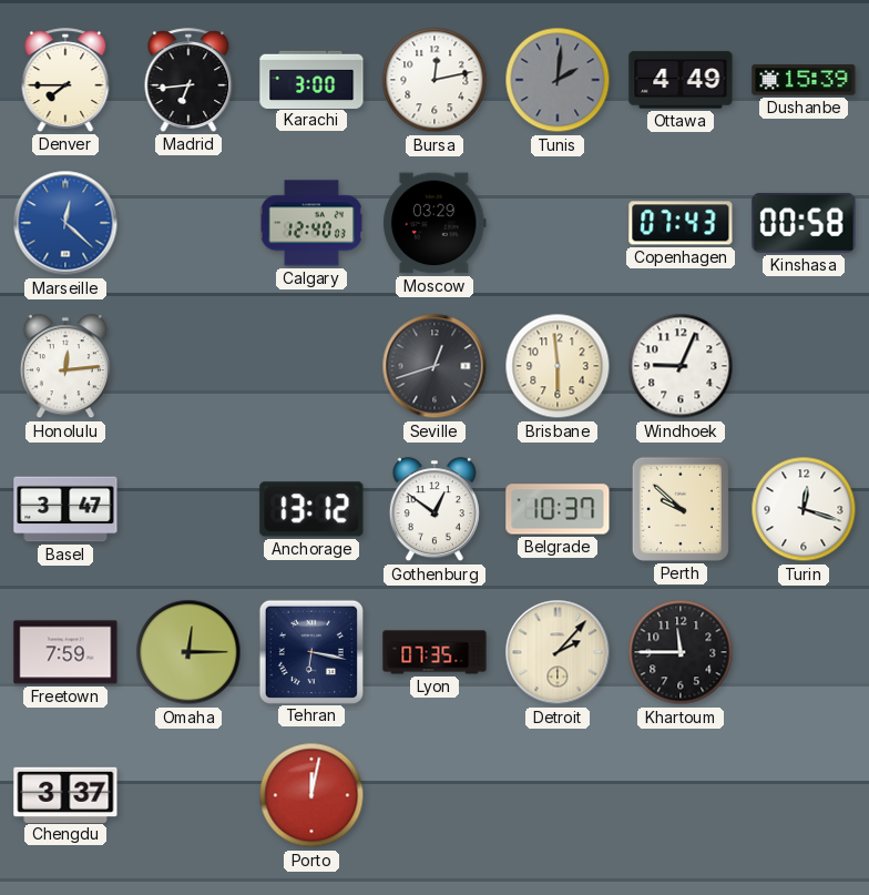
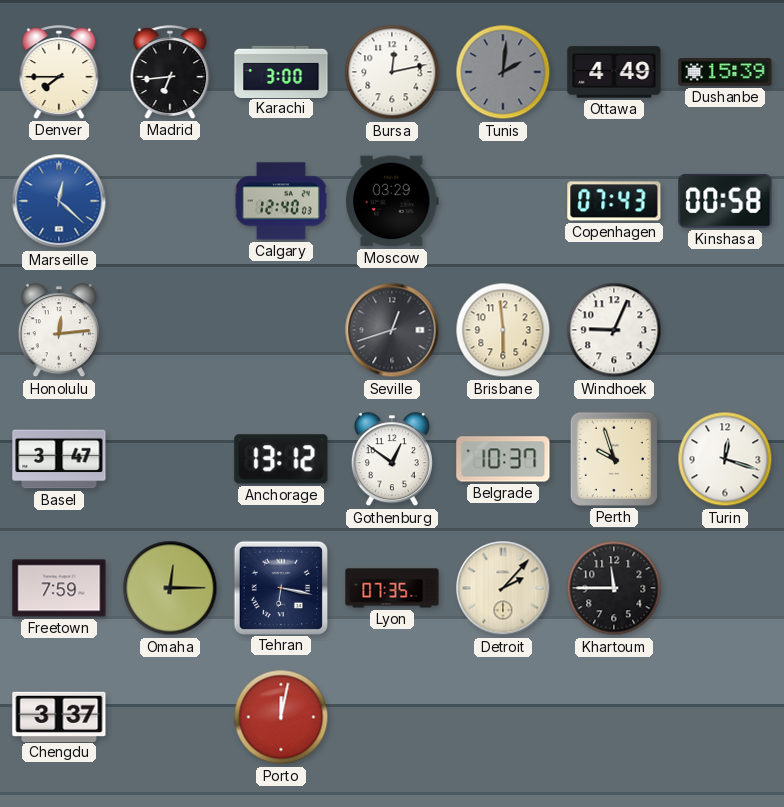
Perth: 9:52 -> 9:57 (614, 459)
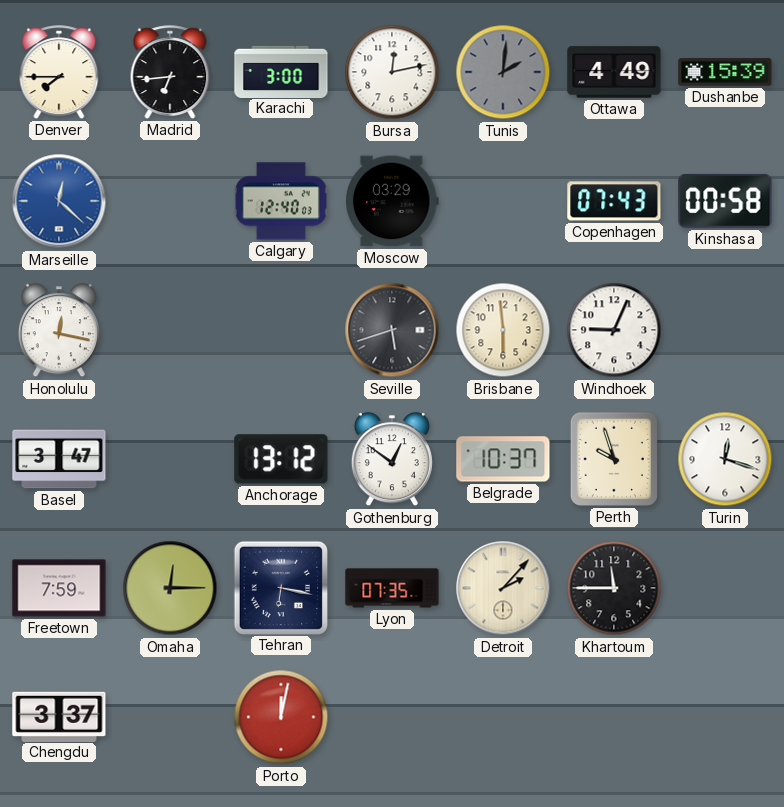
Honolulu: 12:14 -> 12:17 (59, 331)
Seville: 12:42 -> 5:42 (392, 330)
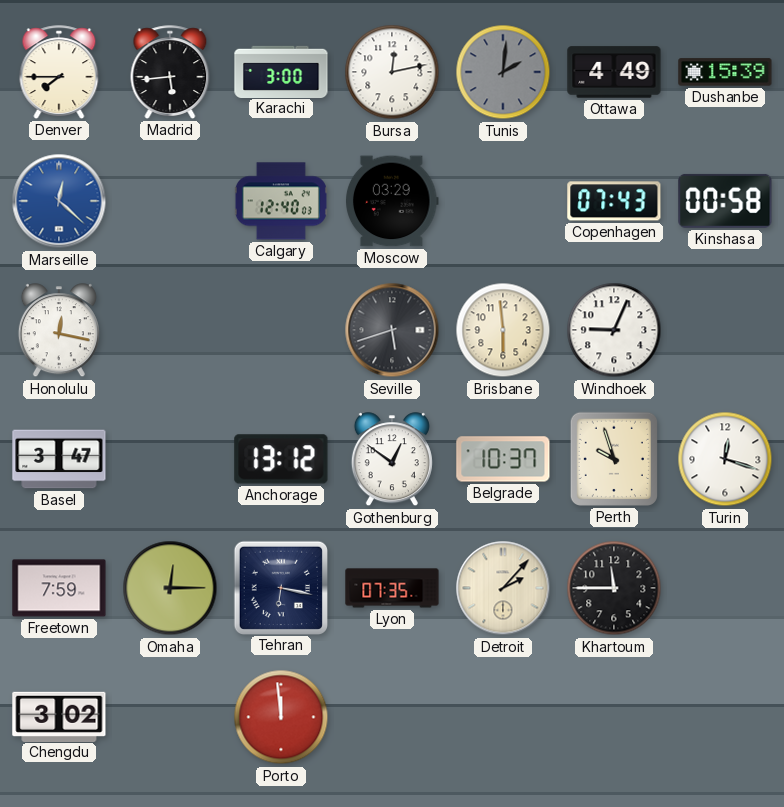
Madrid: 6:44 -> 5:44 (170, 72)
Chengdu: 3:37 -> 3:02 (59, 716)
Porto: 12:02 -> 11:59 (281, 717)
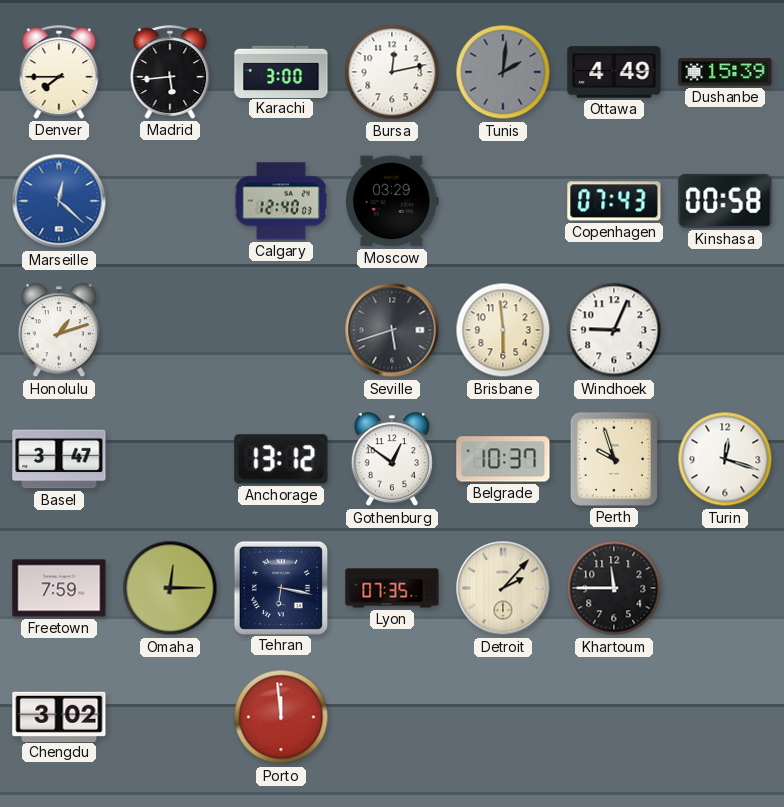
Honolulu: 12:17 -> 1:12 (59, 331)
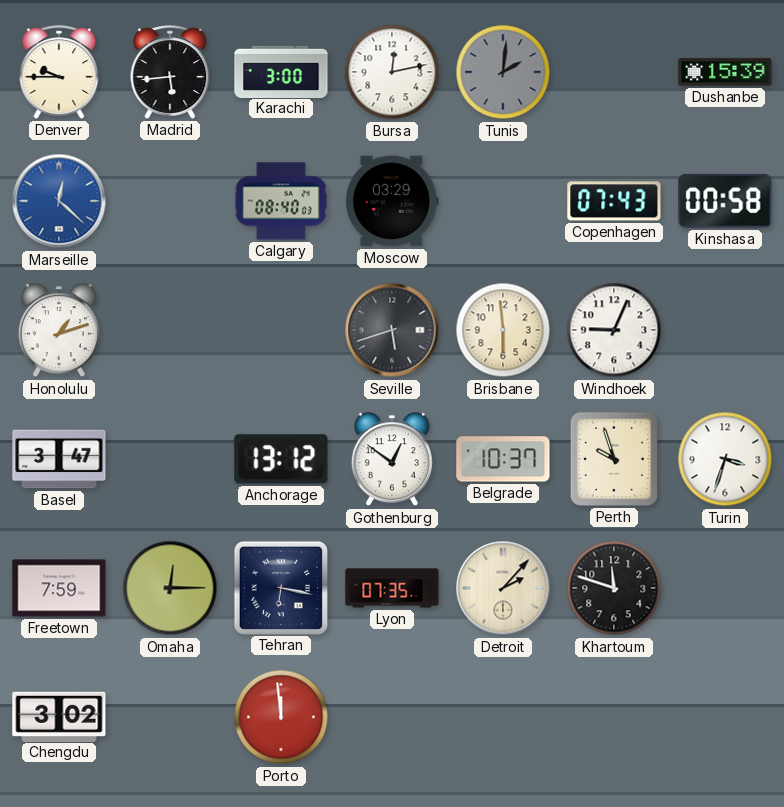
Denver: 7:45 -> 9:45 (59, 72)
Ottawa: 4:49 -> none (614, 72)
Calgary: 12:40 -> 08:40 (281, 201)
Turin: 12:18 -> 3:33 (725, 459)
Khartoum: 11:45 -> 11:48 (614, 588)
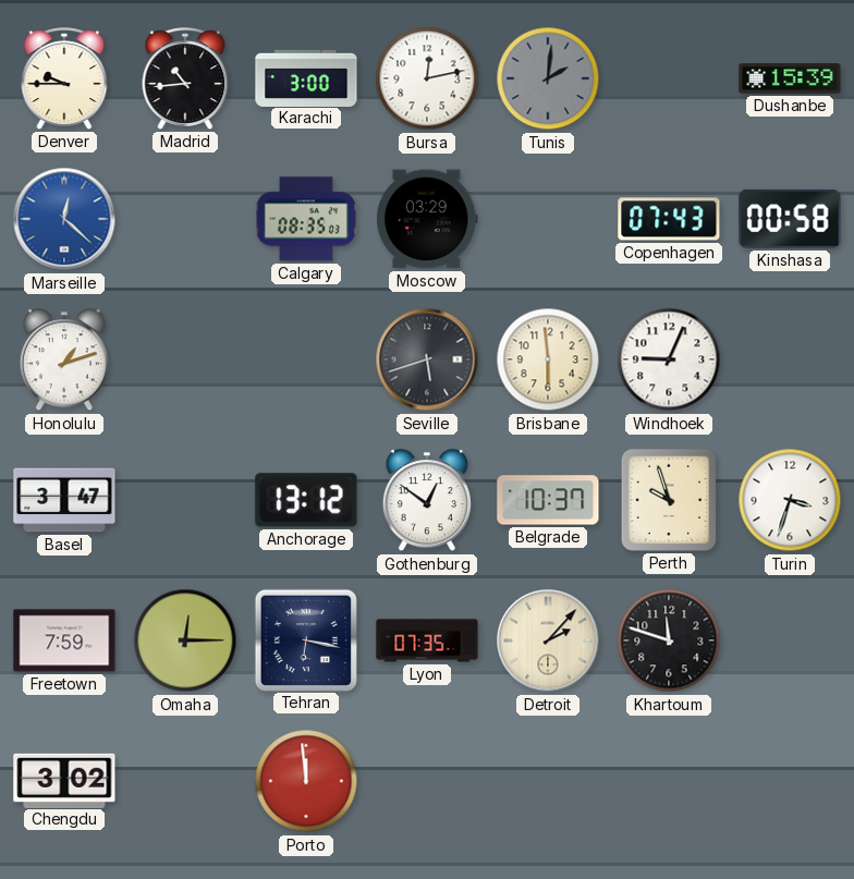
Madrid: 5:44 -> 10:44 (185, 78)
Calgary: 08:40 -> 08:35 (306, 219)
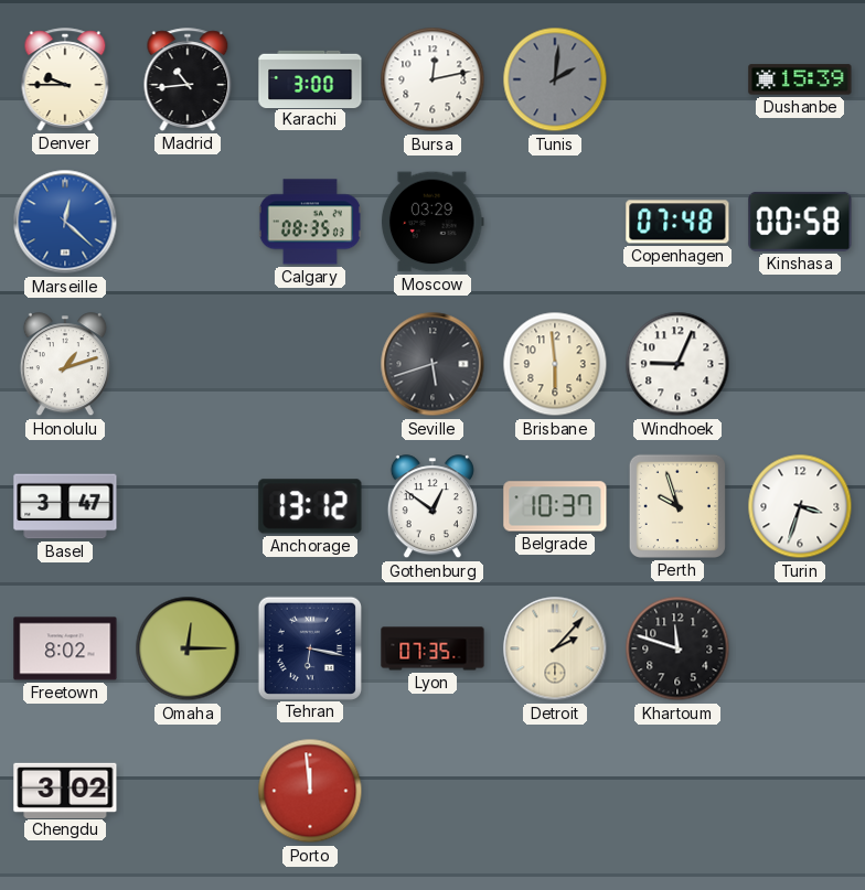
Copenhagen: 07:43 -> 07:48 (677, 222)
Freetown: 7:59 -> 8:02 (65, 648)
